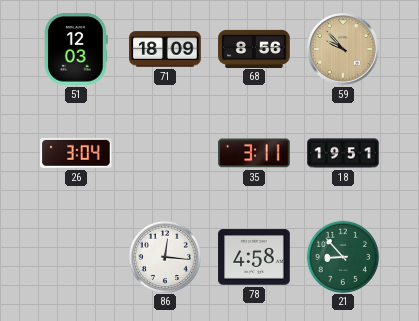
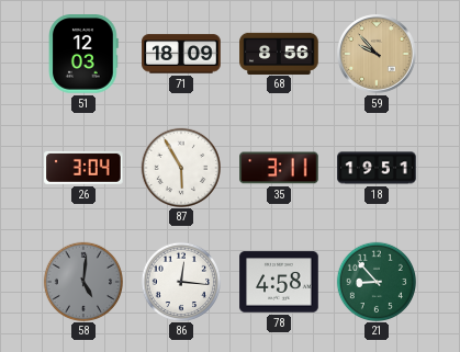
87: none -> 5:55 (180, 167)
58: none -> 5:01 (82, 281)
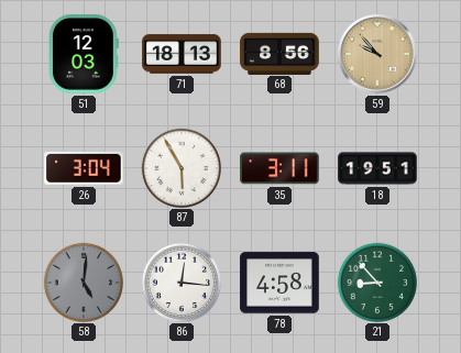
71: 18:09 -> 18:13 (182, 54)
